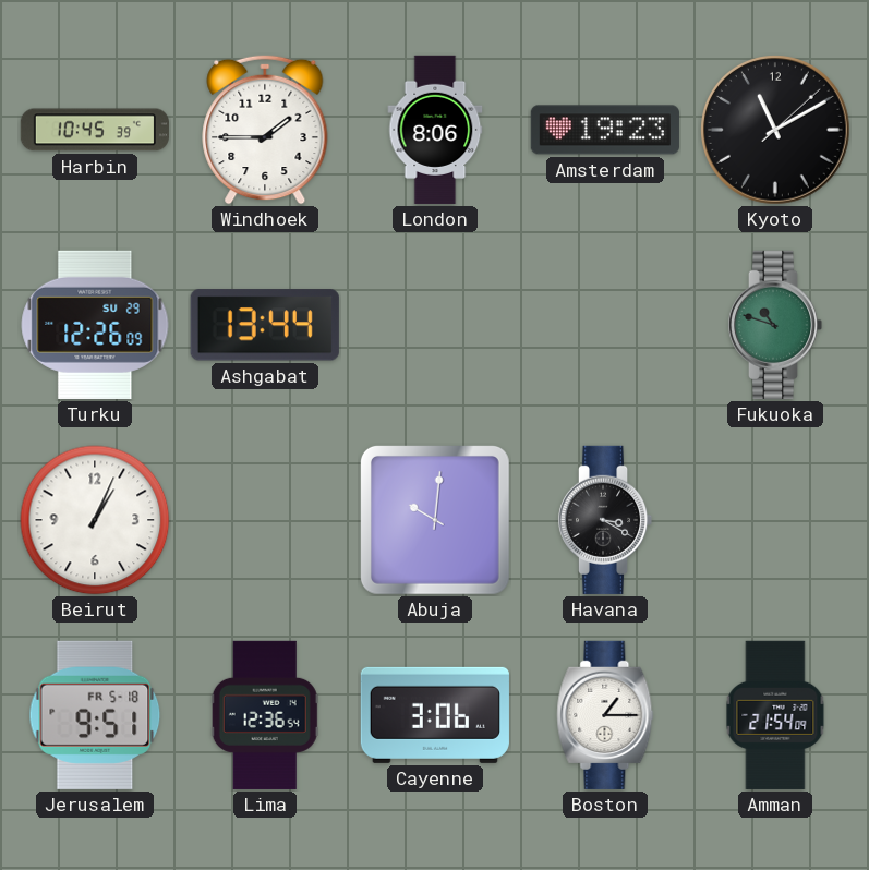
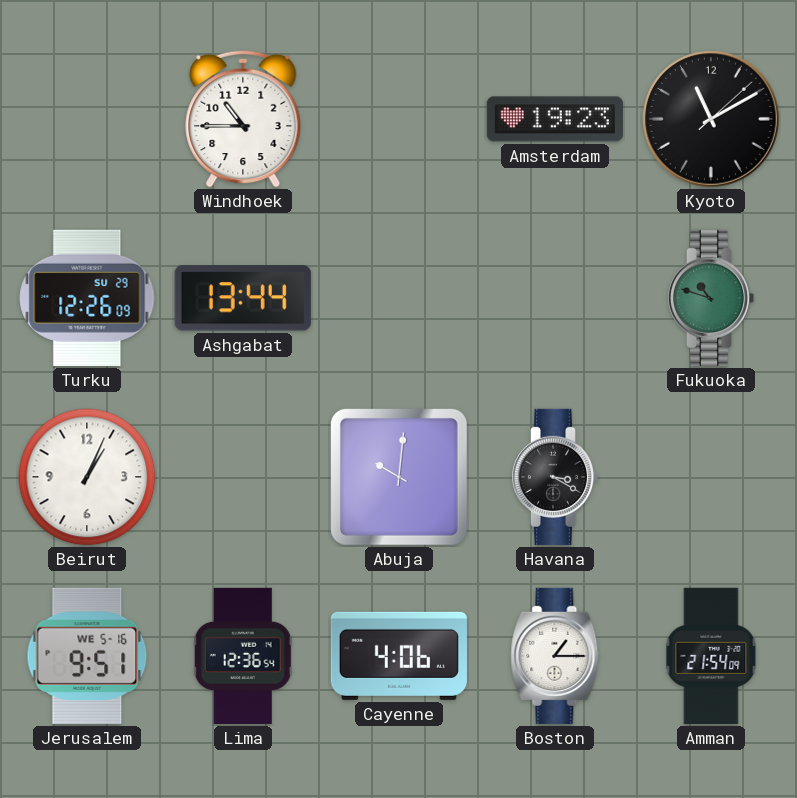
Harbin: 10:45 -> none (95, 130)
Windhoek: 1:45 -> 10:45 (243, 119)
London: 8:06 -> none (435, 130)
Jerusalem date: FR 5-18 -> WE 5-16 (87, 656)
Cayenne: 3:06 -> 4:06 (399, 656)
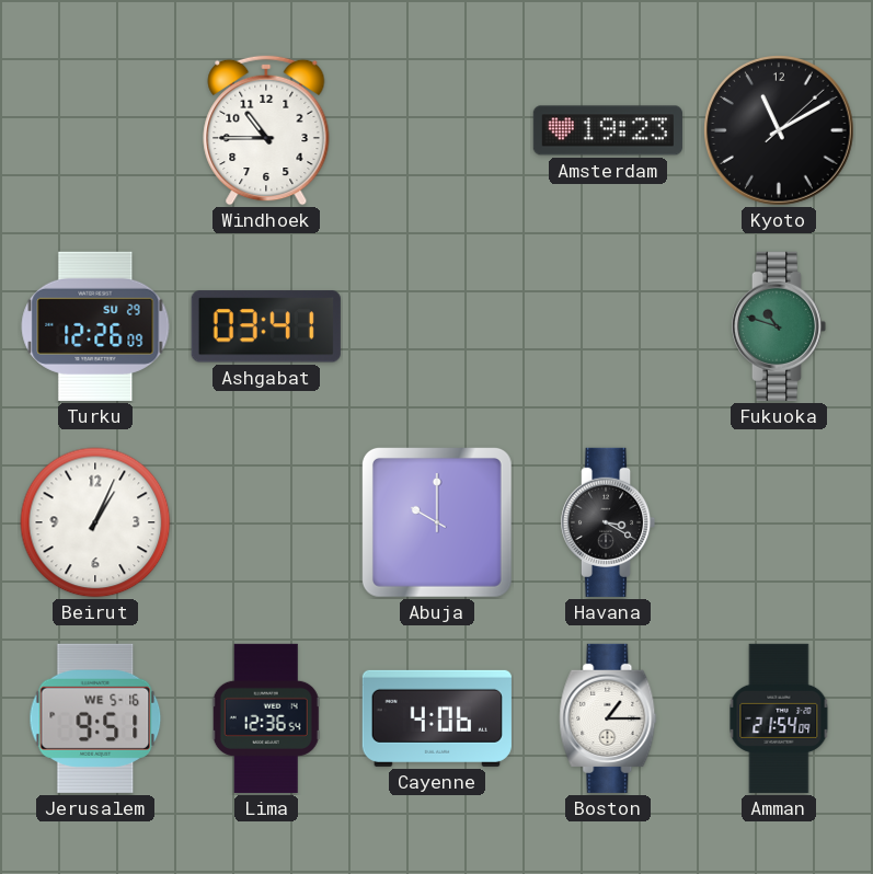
Ashgabat: 13:44 -> 03:41 (266, 326)
Abuja: 10:01 -> 10:00 (437, 522)
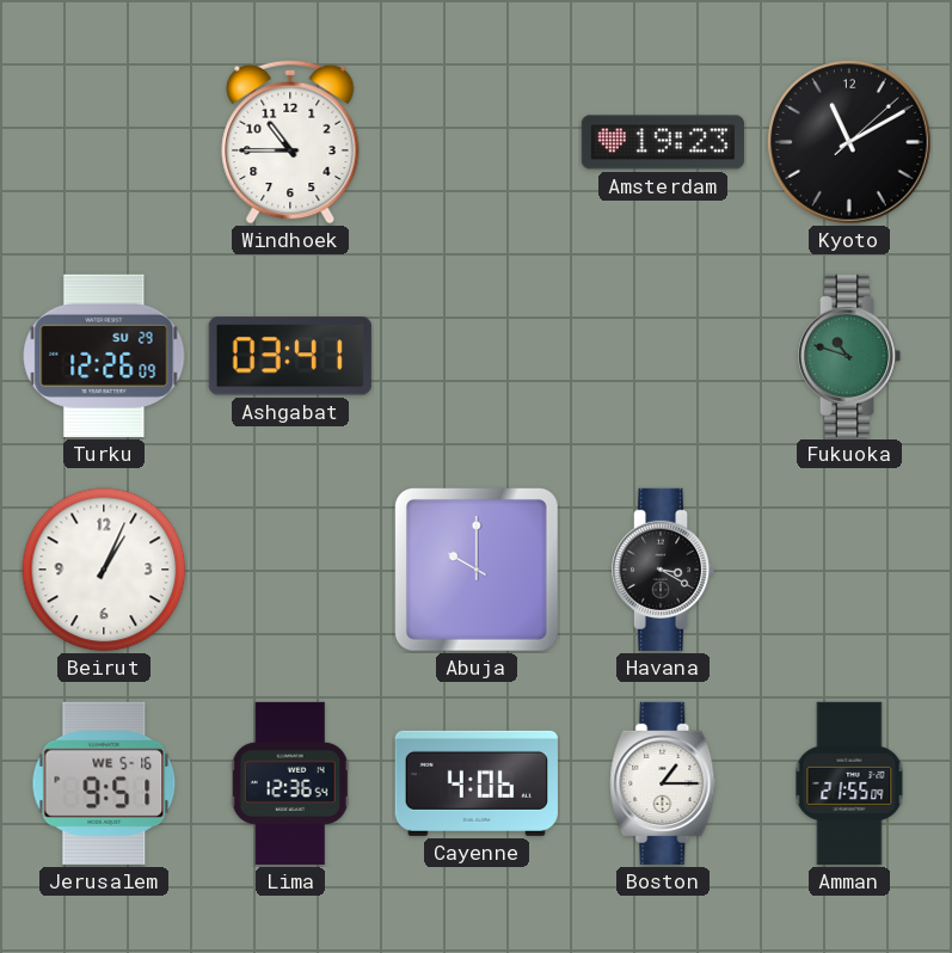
Amman: 21:54 -> 21:55 (849, 783)
